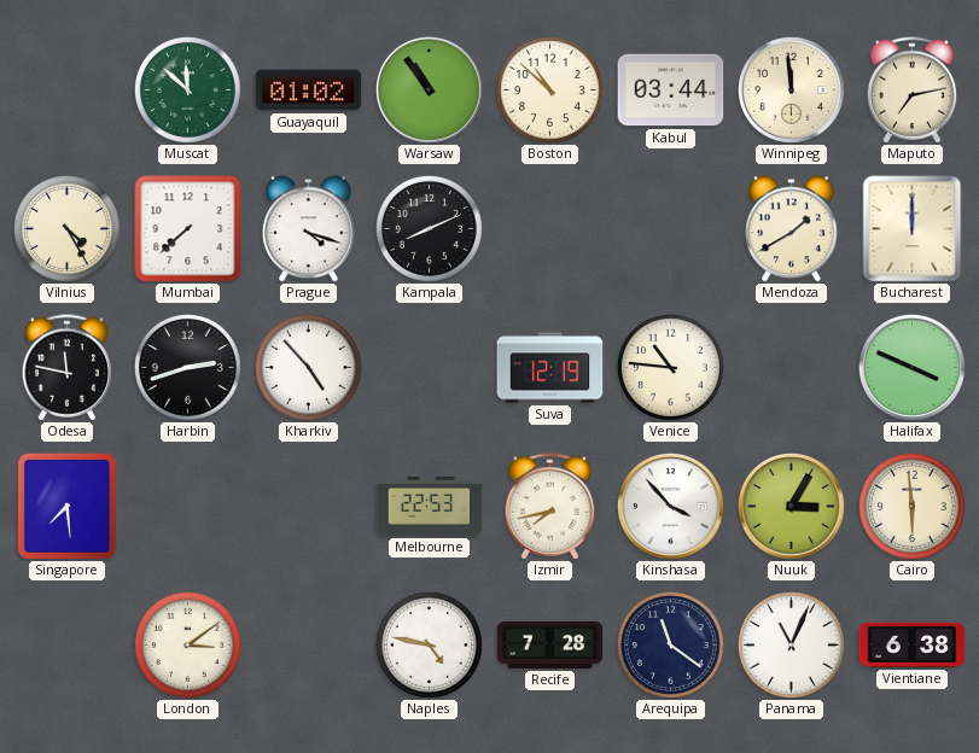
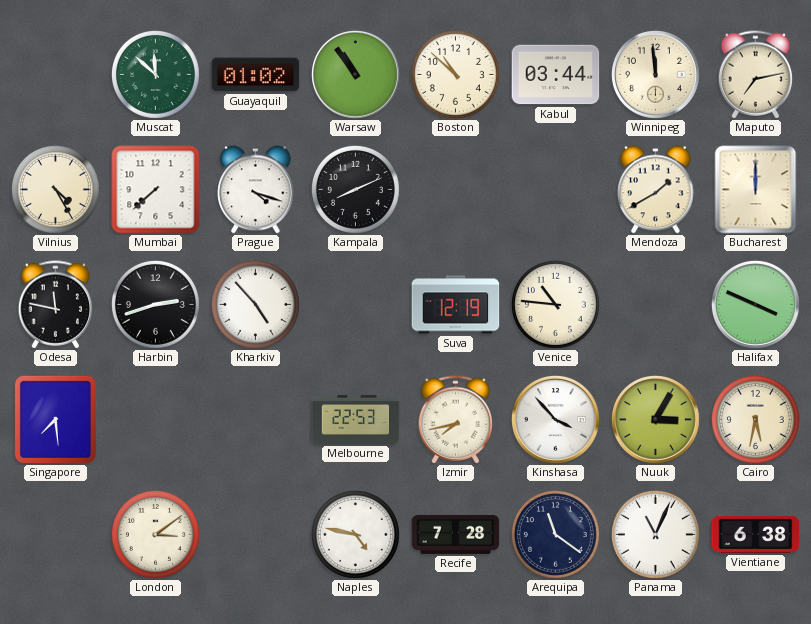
Cairo: 5:59 -> 5:32 (755, 419)
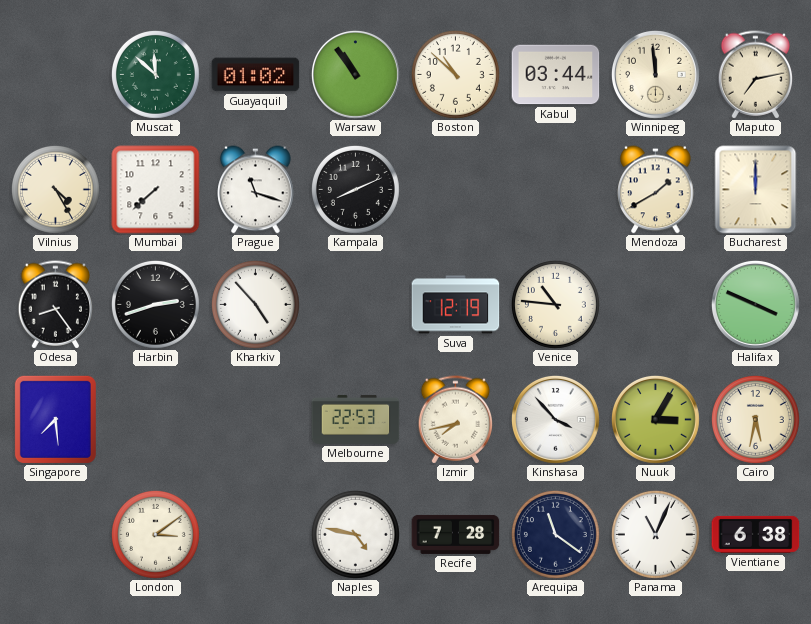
Prague: 4:18 -> 11:18 (256, 190)
Odesa: 11:47 -> 8:24 (56, 305)
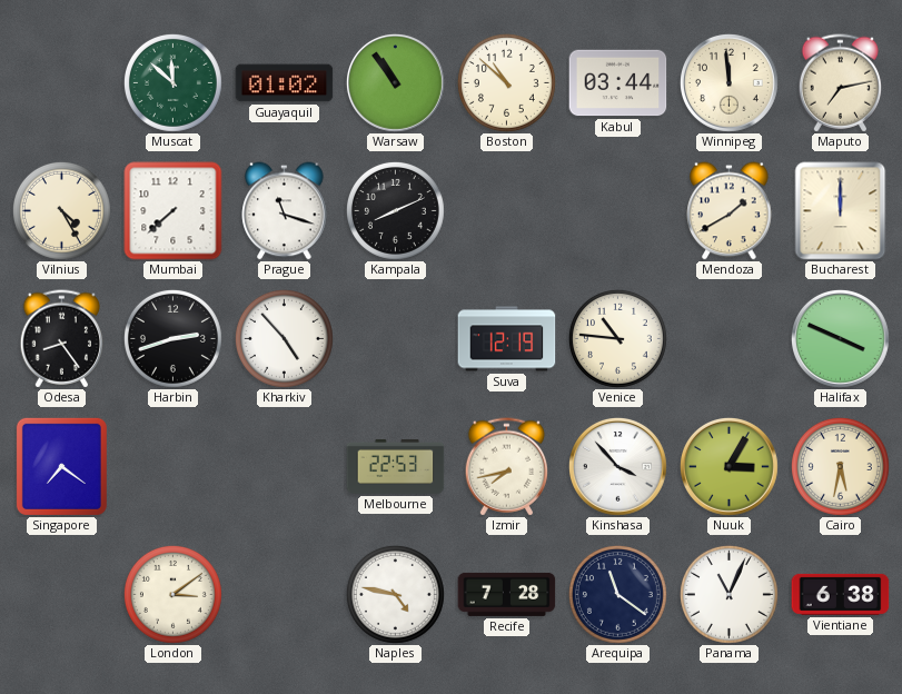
Singapore: 7:29 -> 7:21 (61, 466)
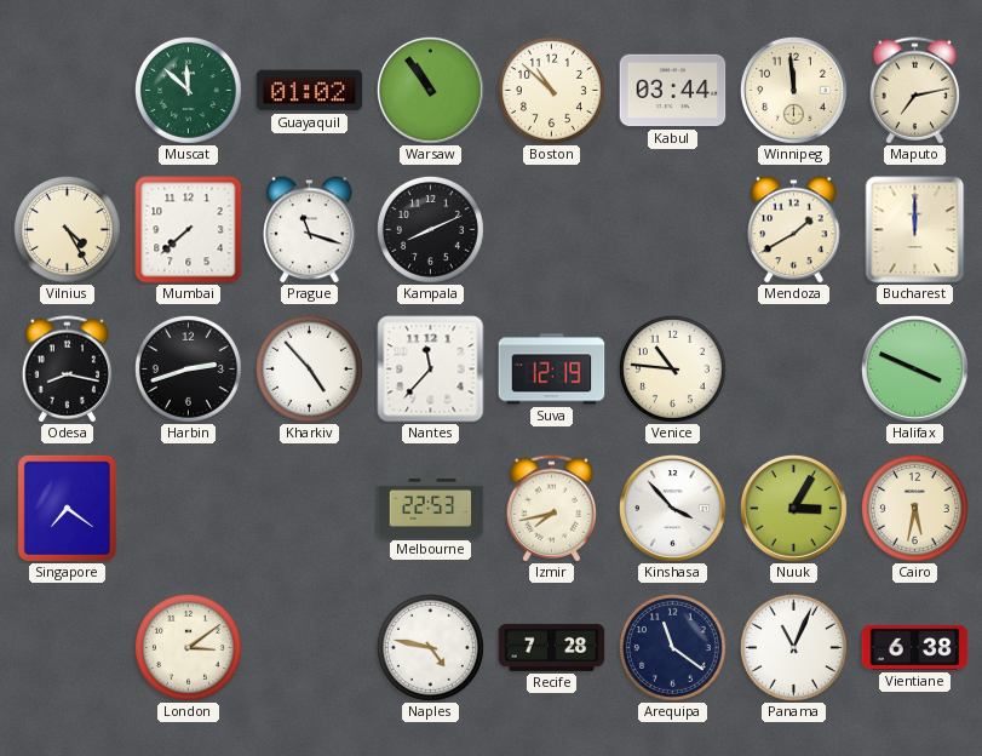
Odesa: 8:24 -> 8:17 (68, 370)
Nantes: none -> 11:37 (431, 370)
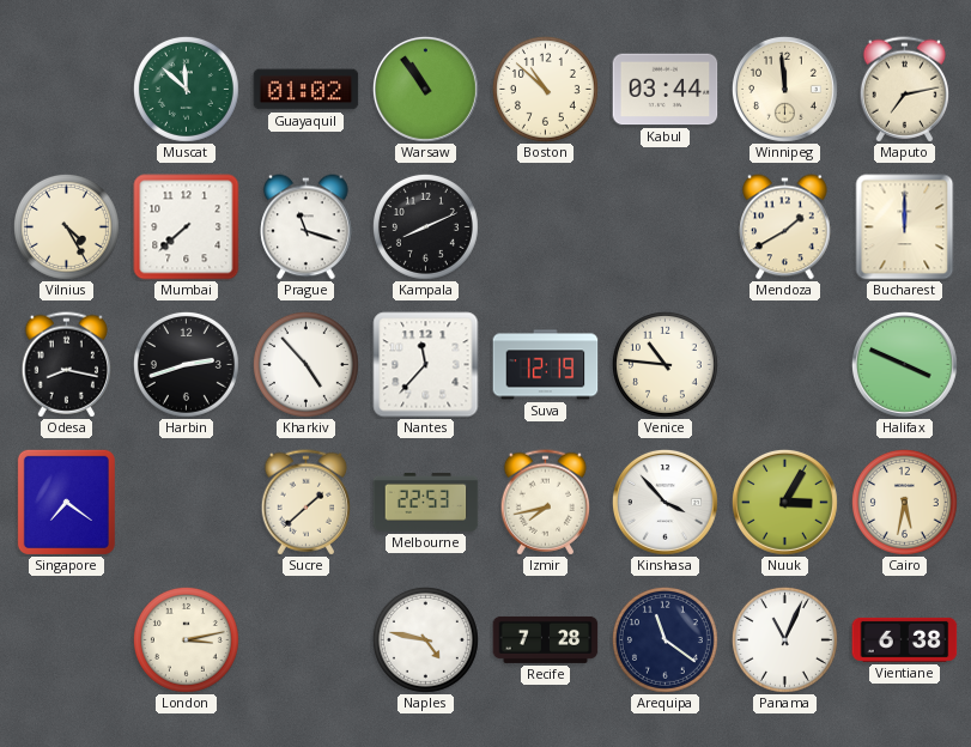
Sucre: none -> 1:38 (307, 503)
London: 3:09 -> 3:13 (186, 639)
